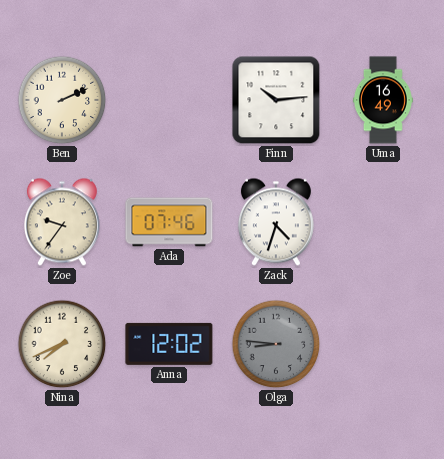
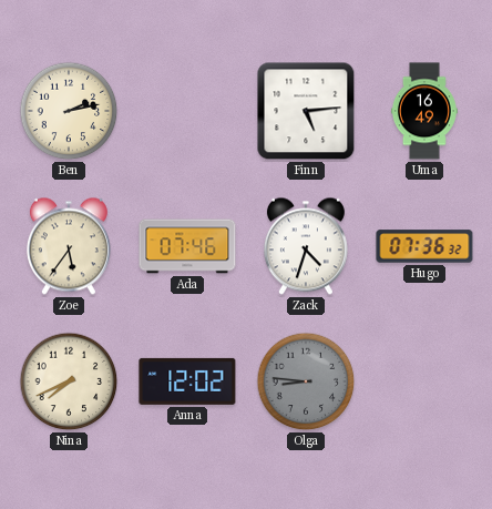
Ben: 2:11 -> 2:13 (69, 111)
Finn: 10:14 -> 5:14 (306, 111)
Zoe: 9:36 -> 5:36 (69, 246)
Hugo: none -> 07:36 (424, 246)
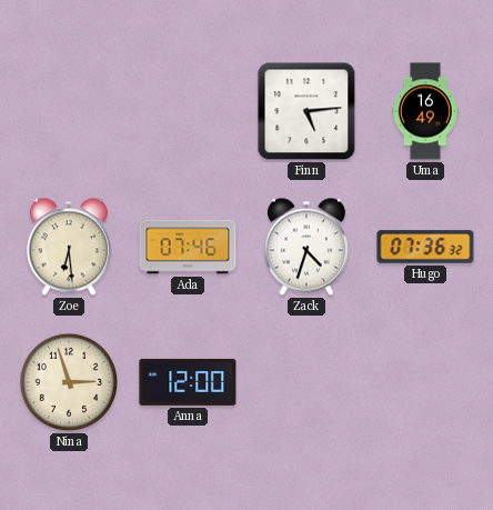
Ben: 2:13 -> none (69, 111)
Zoe: 5:36 -> 6:29 (69, 247)
Nina: 7:41 -> 2:57 (69, 382)
Anna: 12:02 -> 12:00 (188, 382)
Olga: 8:46 -> none (306, 381)
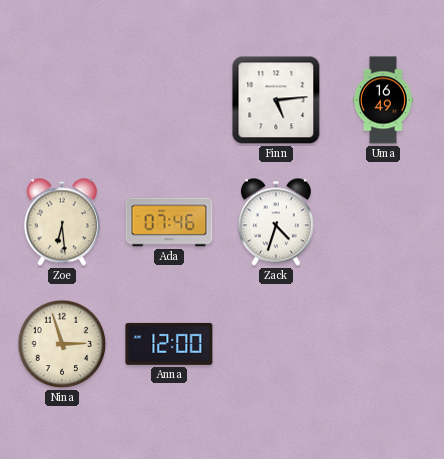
Hugo: 07:36 -> none (425, 247)
